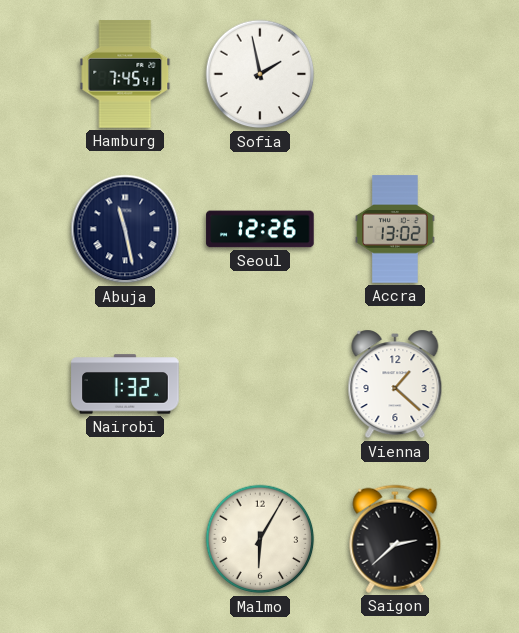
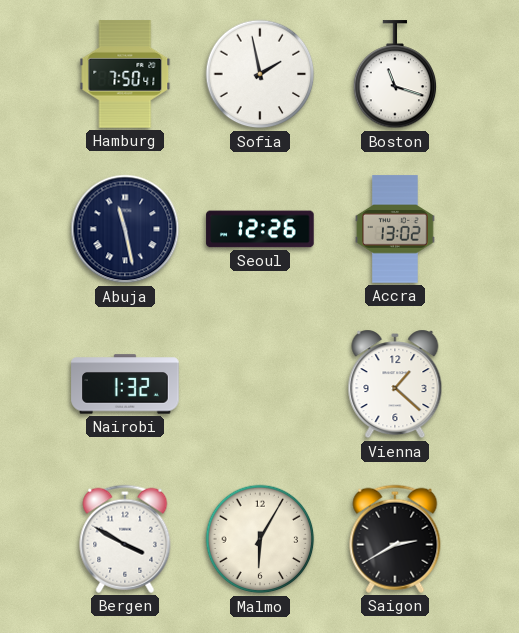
Hamburg: 7:45 -> 7:50 (125, 74)
Boston: none -> 11:18 (395, 75)
Bergen: none -> 3:50 (125, 539)
Saigon: 2:38 -> 2:40 (395, 539)
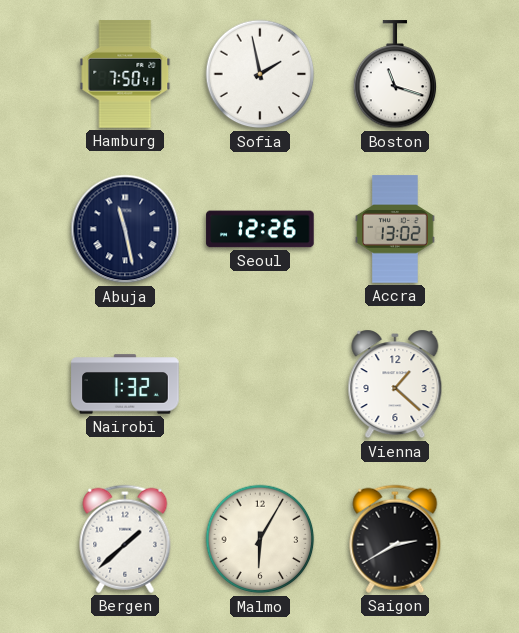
Bergen: 3:50 -> 1:38 (125, 539)
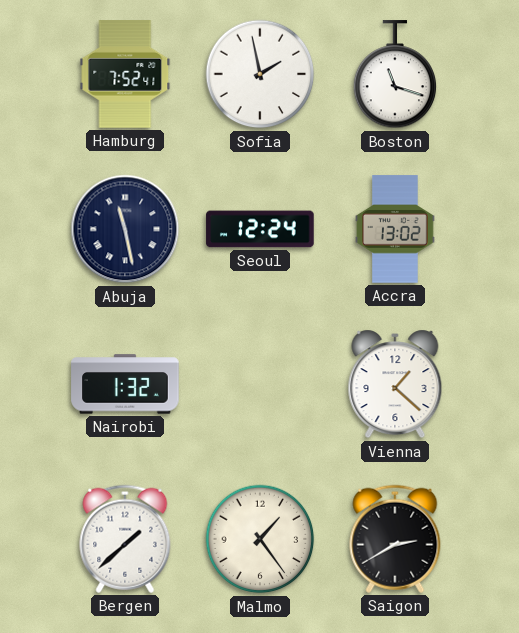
Hamburg: 7:50 -> 7:52 (125, 74)
Seoul: 12:26 -> 12:24 (260, 229)
Malmo: 6:05 -> 1:24 (260, 539)
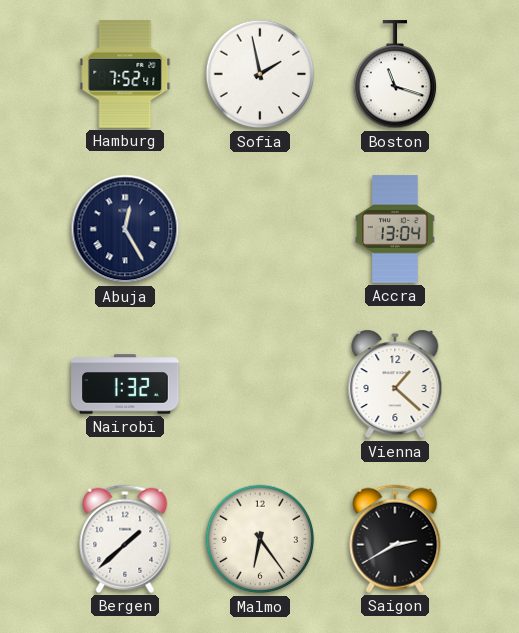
Abuja: 11:28 -> 12:25 (125, 229)
Seoul: 12:24 -> none (260, 229)
Accra: 13:02 -> 13:04 (395, 229)
Malmo: 1:24 -> 6:24 (260, 539)
